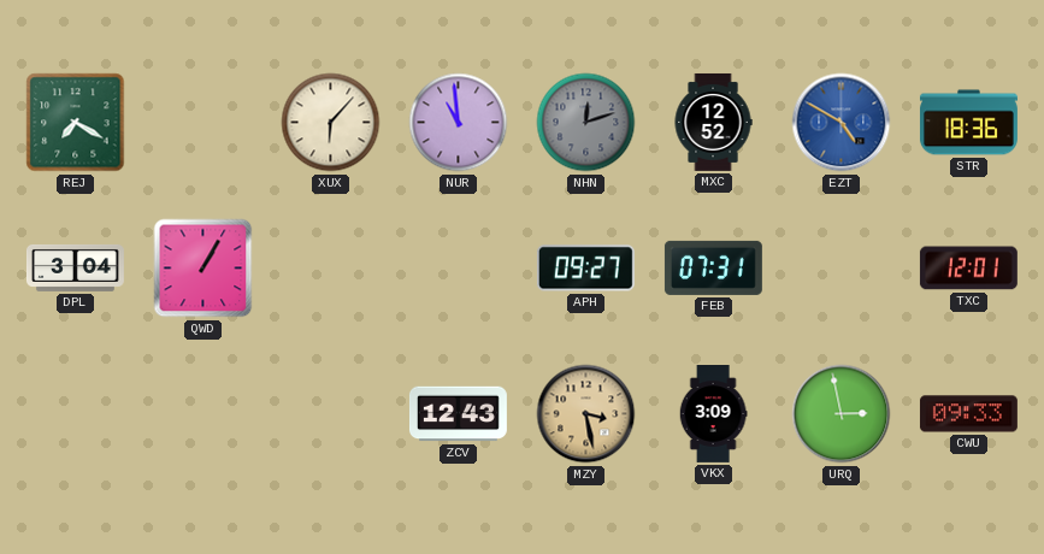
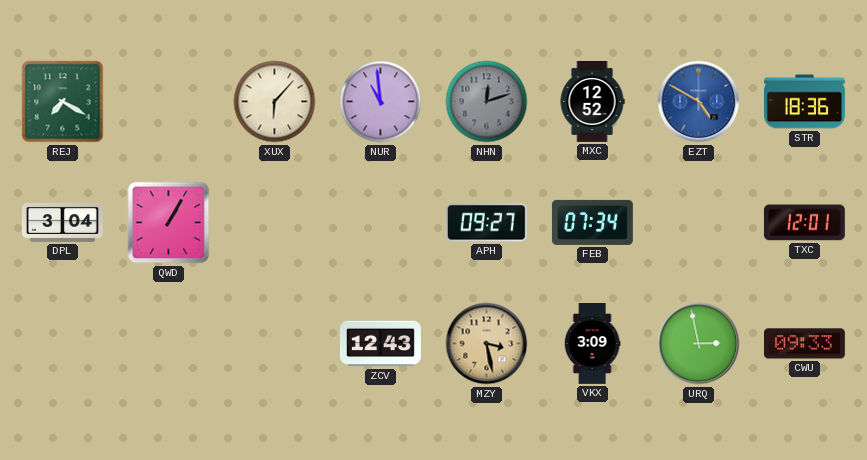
FEB: 07:31 -> 07:34 (592, 222)
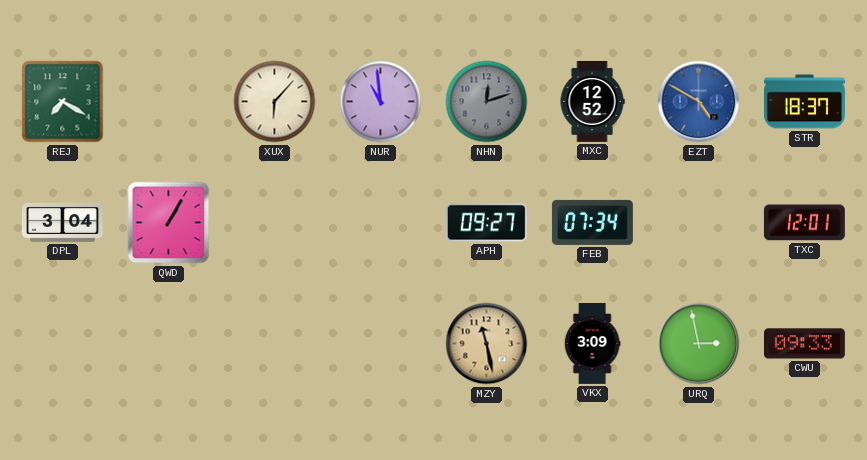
STR: 18:36 -> 18:37 (804, 102)
ZCV: 12:43 -> none (380, 344)
MZY: 3:28 -> 11:28 (487, 344)
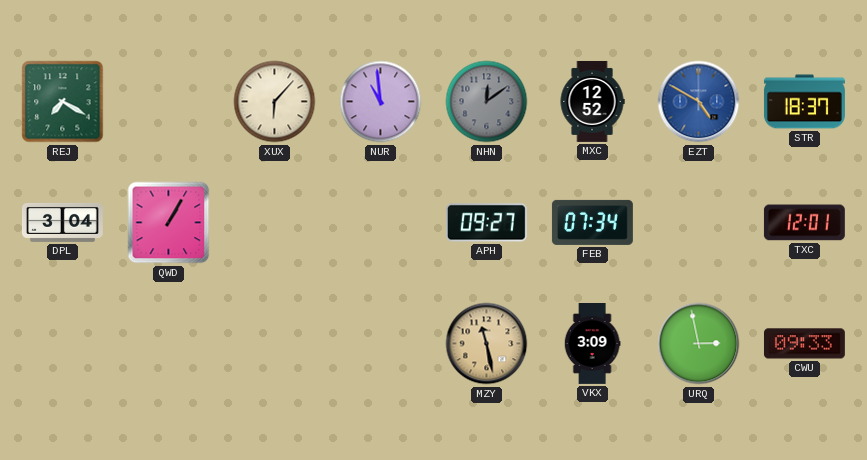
NHN: 12:12 -> 12:09 (487, 102)
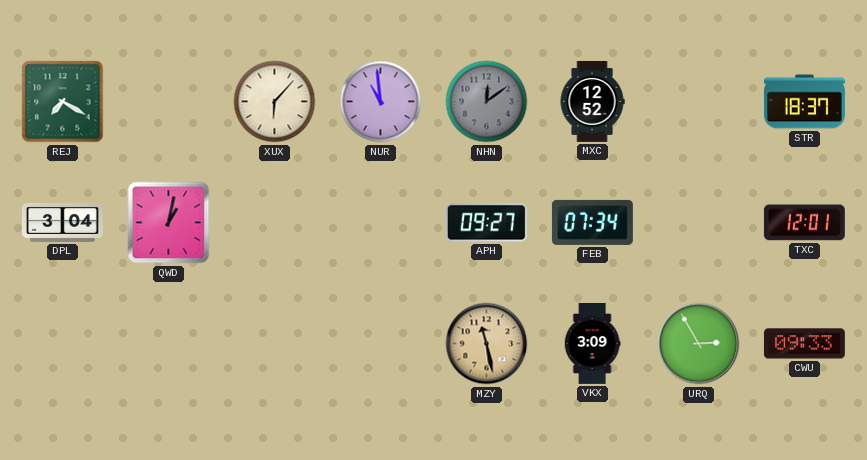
EZT: 4:50 -> none (699, 102)
QWD: 1:05 -> 1:02 (169, 223)
URQ: 2:58 -> 2:55 (699, 344)
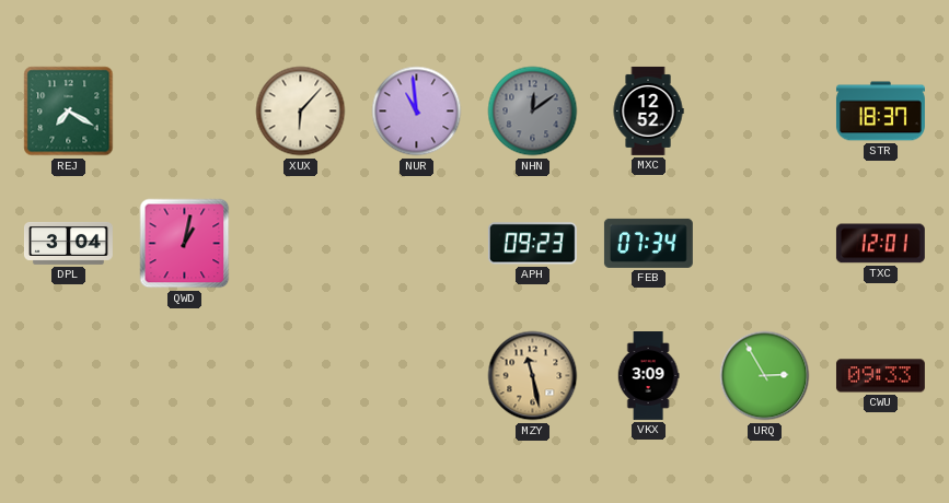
APH: 09:27 -> 09:23 (532, 244)
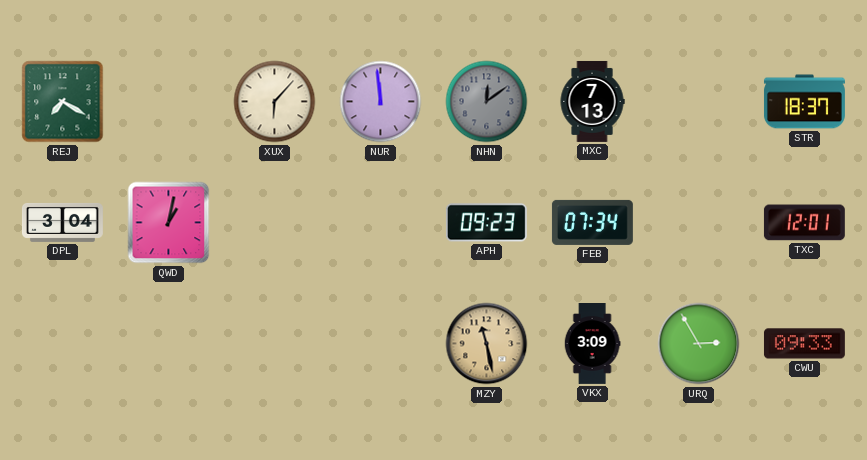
NUR: 10:59 -> 11:59 (381, 102)
MXC: 12:52 -> 7:13 (592, 101)
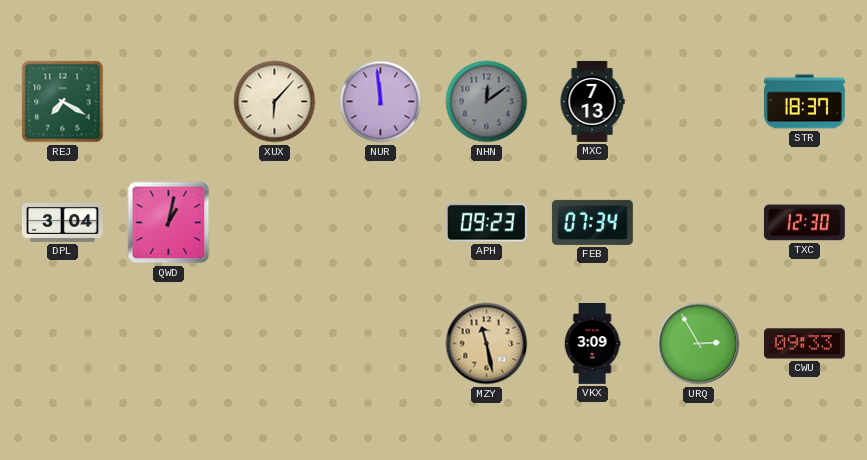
TXC: 12:01 -> 12:30 (804, 223)
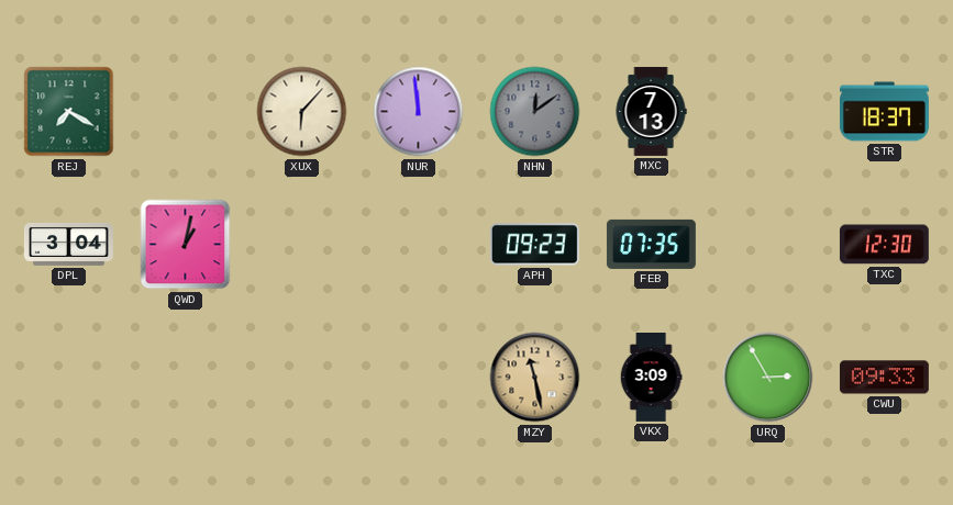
FEB: 07:34 -> 07:35 (651, 244)
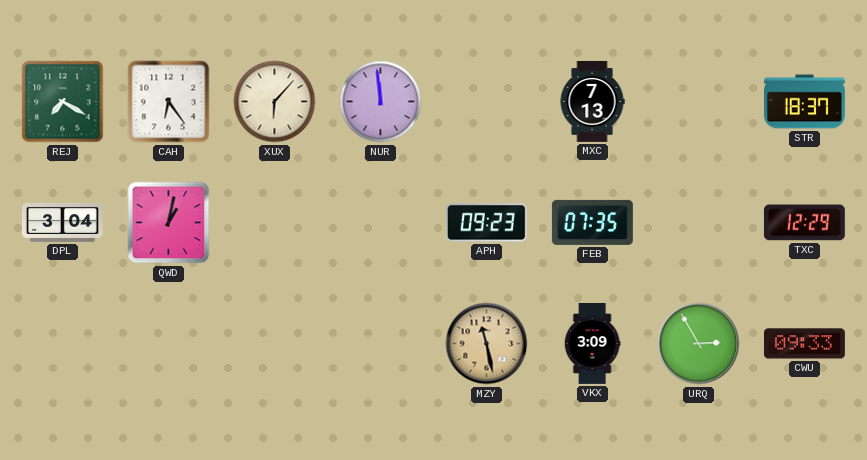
CAH: none -> 6:24 (169, 102)
NHN: 12:09 -> none (535, 112)
TXC: 12:30 -> 12:29 (804, 223)
